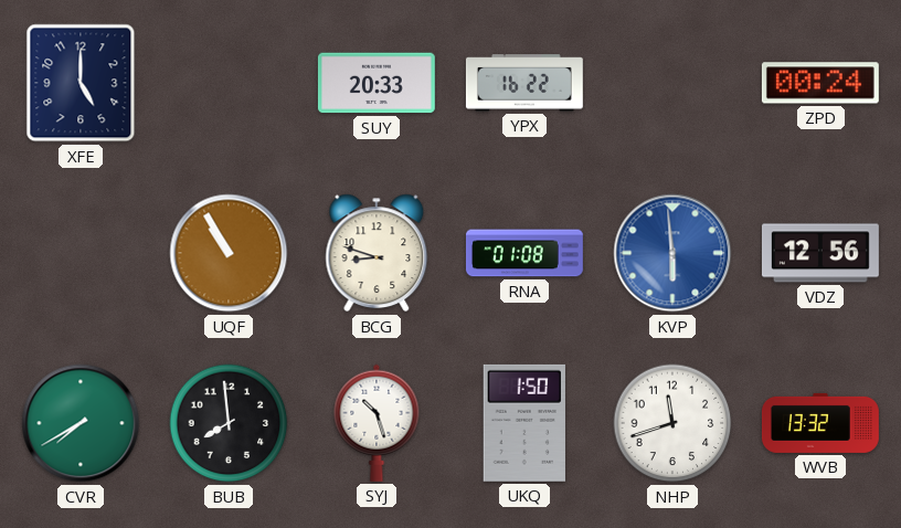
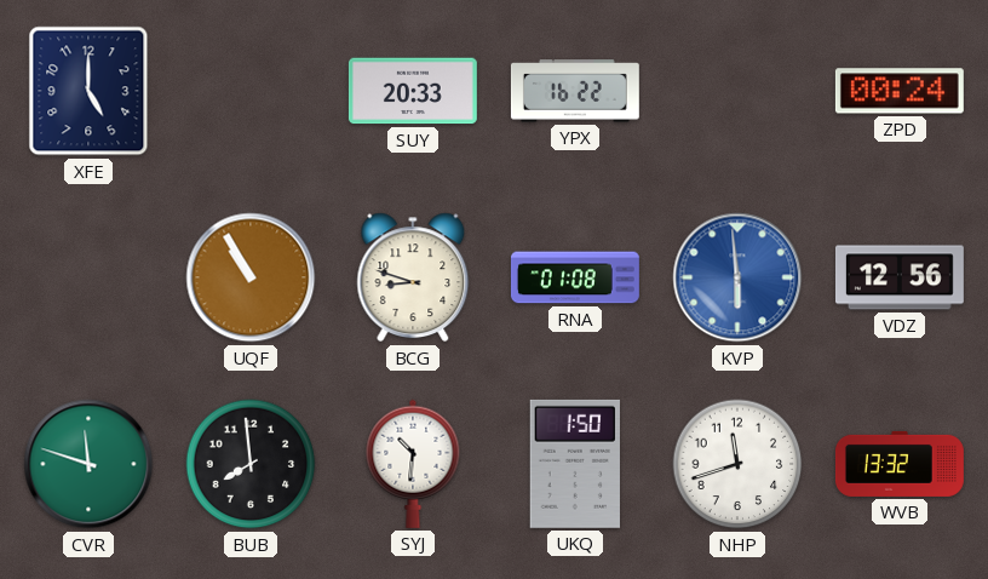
CVR: 7:40 -> 11:48 (88, 464)
SYJ: 10:27 -> 10:31 (413, 464)
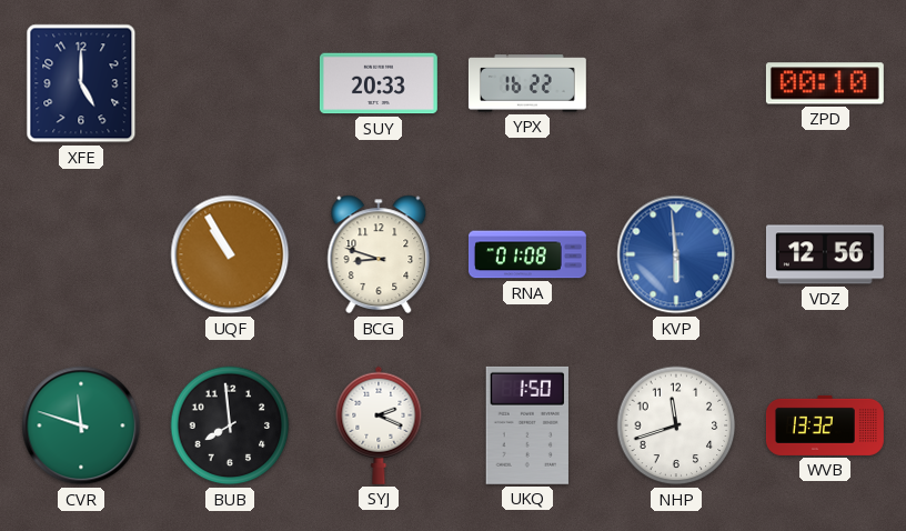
ZPD: 00:24 -> 00:10 (825, 83)
SYJ: 10:31 -> 2:19 (379, 425)
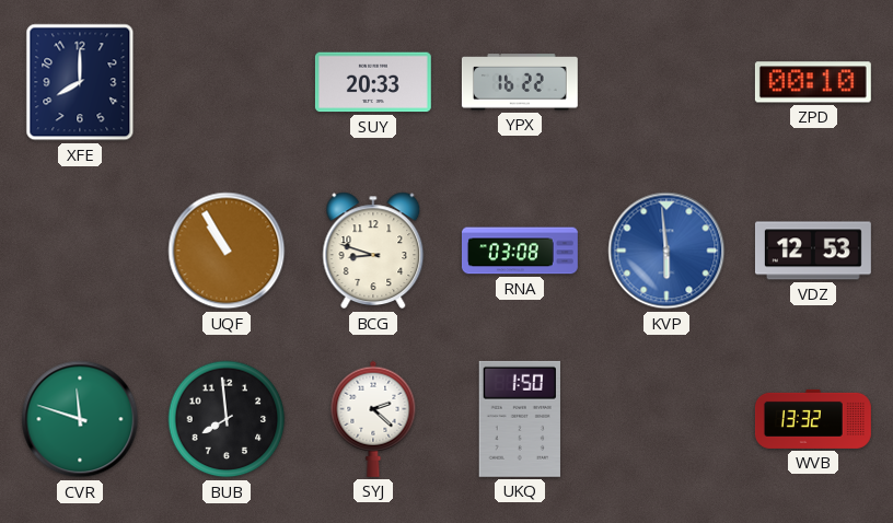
XFE: 5:00 -> 8:00 (80, 82)
RNA: 01:08 -> 03:08 (520, 251)
VDZ: 12:56 -> 12:53 (813, 251)
SYJ: 2:19 -> 2:22 (373, 419)
NHP: 11:42 -> none (676, 425)
